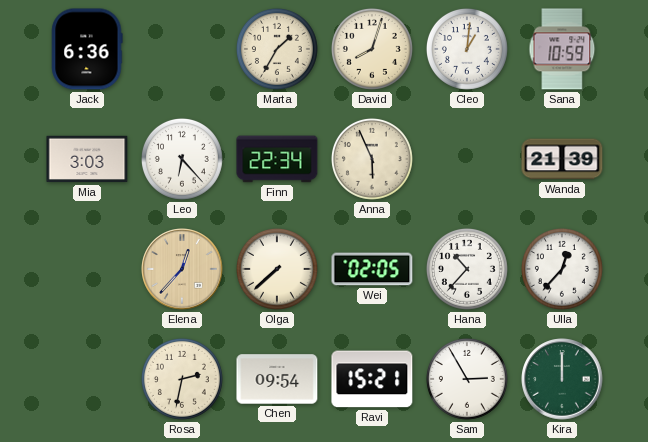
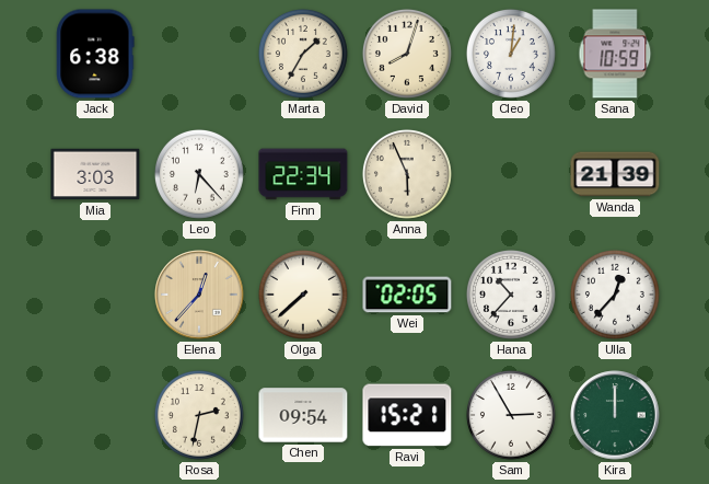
Jack: 6:36 -> 6:38 (95, 54)
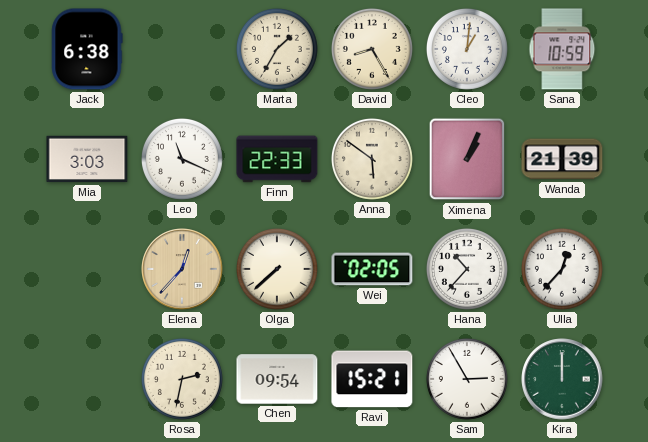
David: 8:03 -> 8:25 (372, 49)
Leo: 6:23 -> 11:19 (182, 159)
Finn: 22:34 -> 22:33 (277, 159)
Anna: 5:56 -> 5:51 (372, 159)
Ximena: none -> 1:04 (467, 159)
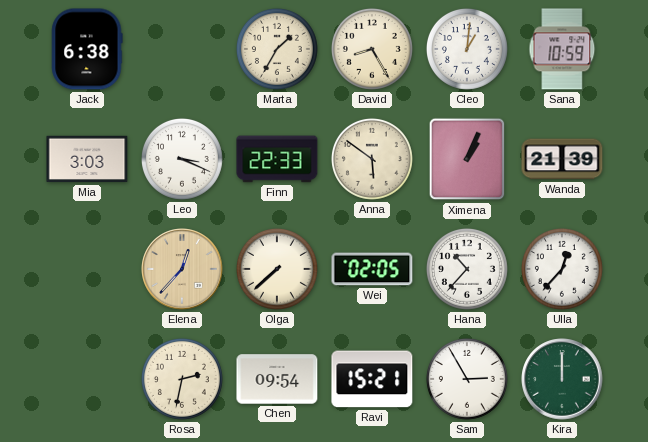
Leo: 11:19 -> 3:19 (182, 159)
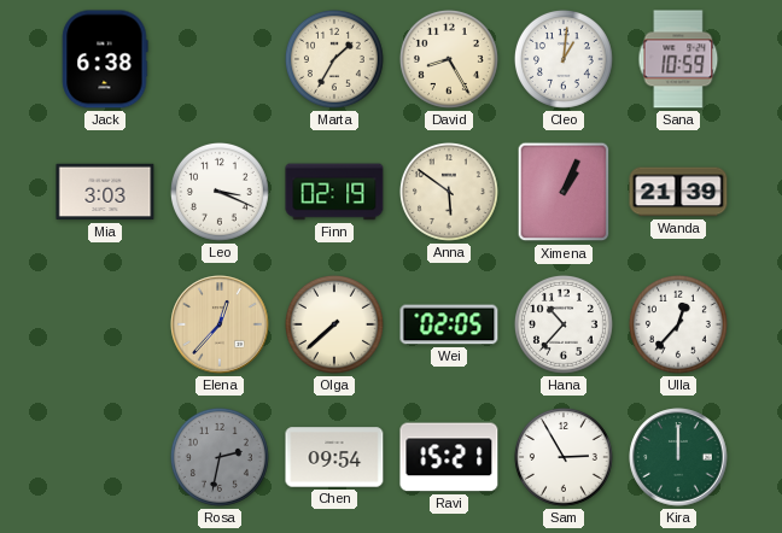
Finn: 22:33 -> 02:19 (334, 192)
Rosa dial: cream -> grey (220, 457)
